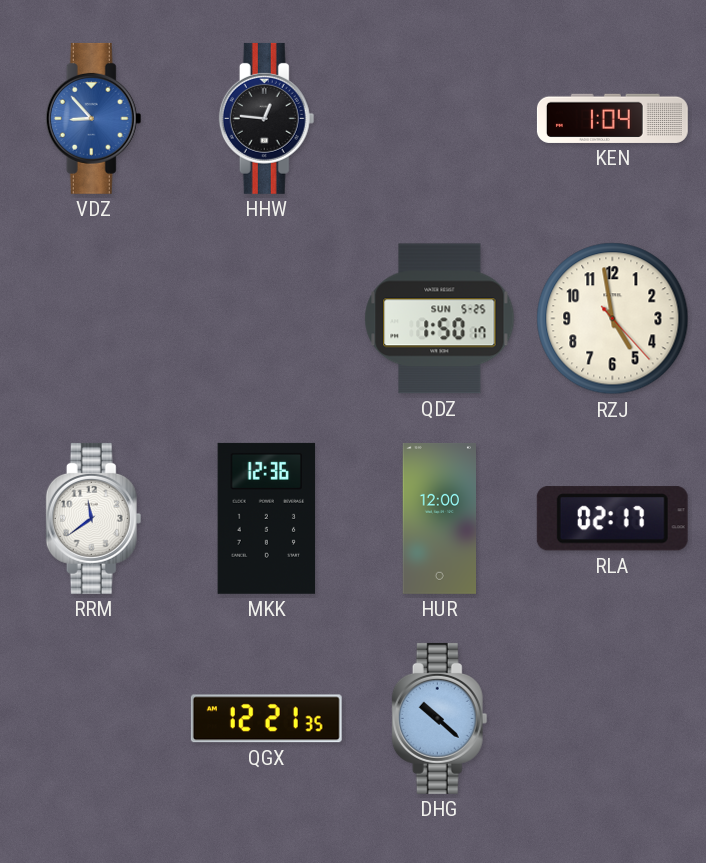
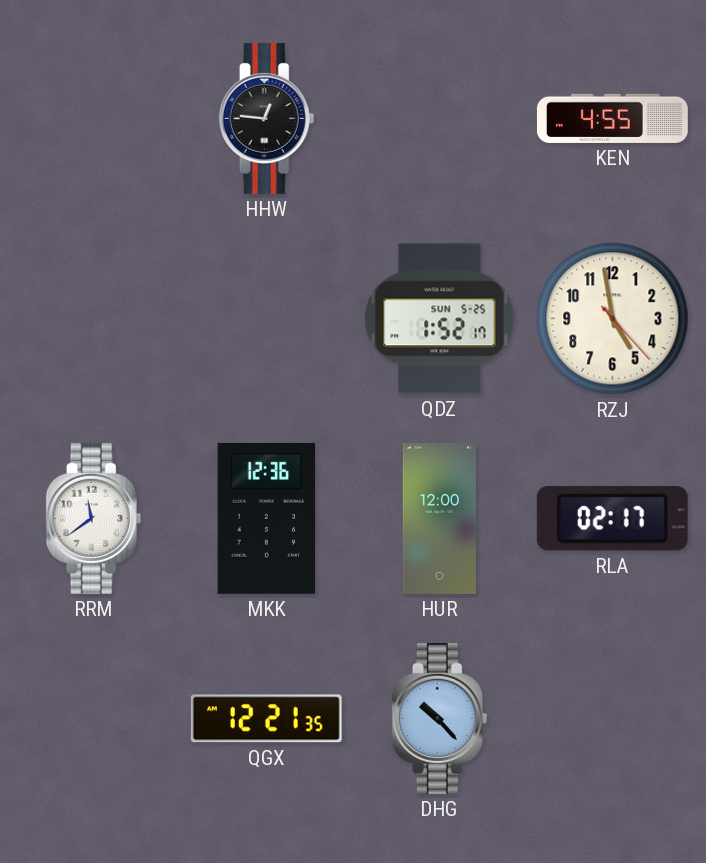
VDZ: 8:53 -> none (94, 118)
KEN: 1:04 -> 4:55 (612, 118)
QDZ: 1:50 -> 1:52 (440, 319)
DHG: 10:22 -> 10:23 (440, 718)
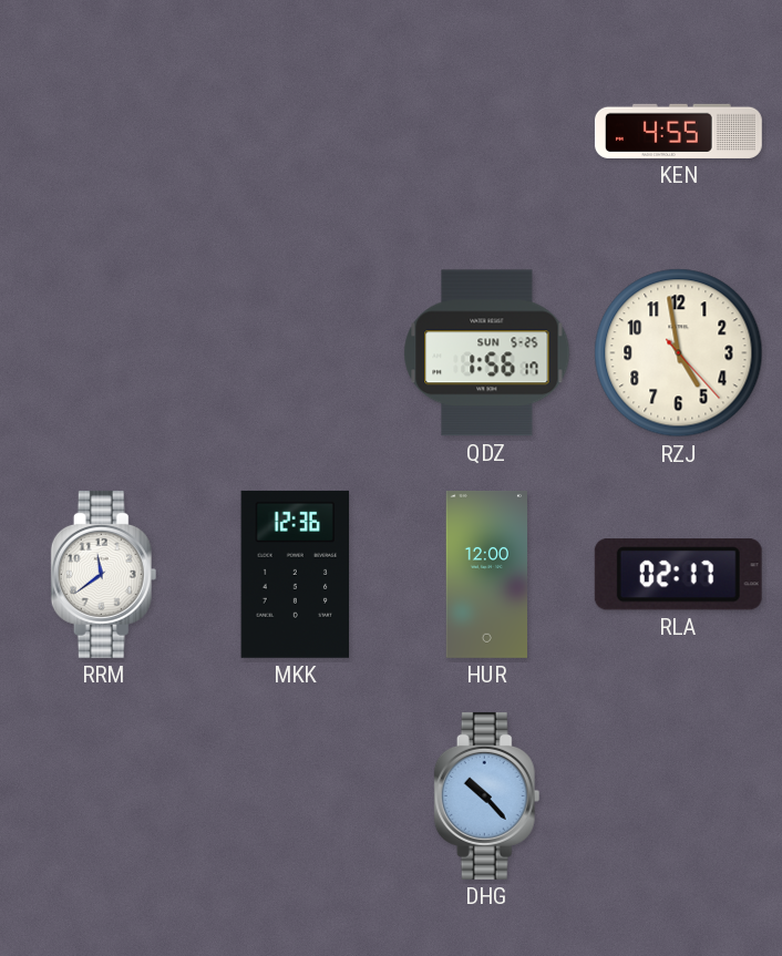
HHW: 12:46 -> none (267, 118)
QDZ: 1:52 -> 1:56 (487, 353)
QGX: 12:21 -> none (266, 719)
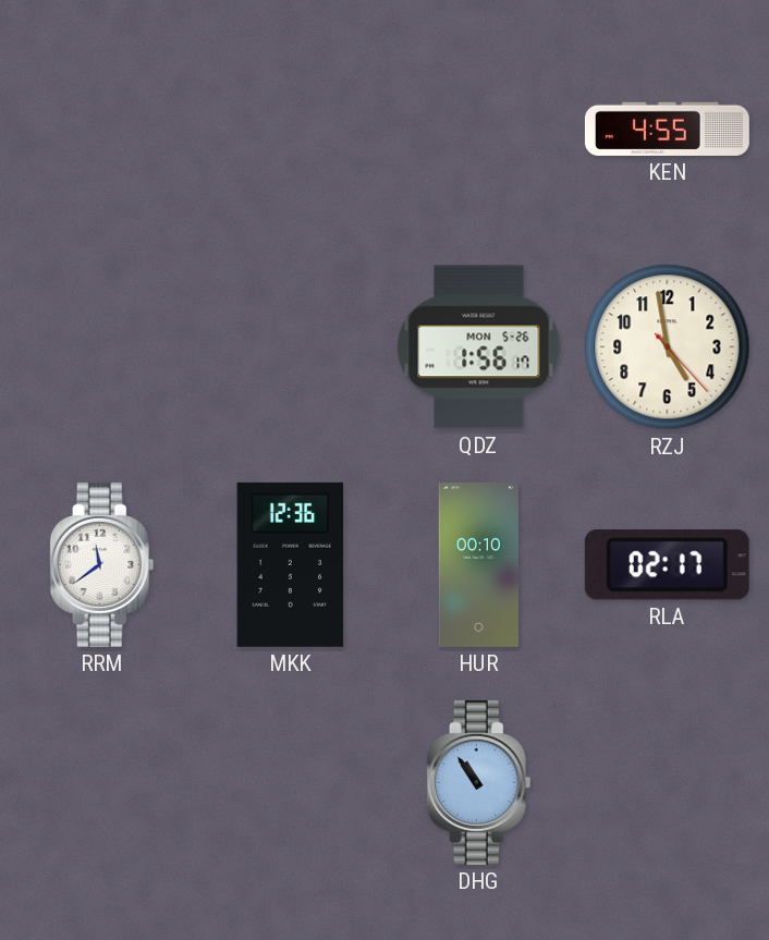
QDZ date: SUN 5-25 -> MON 5-26 (479, 347)
HUR: 12:00 -> 00:10 (478, 564)
DHG: 10:23 -> 10:54 (479, 782)
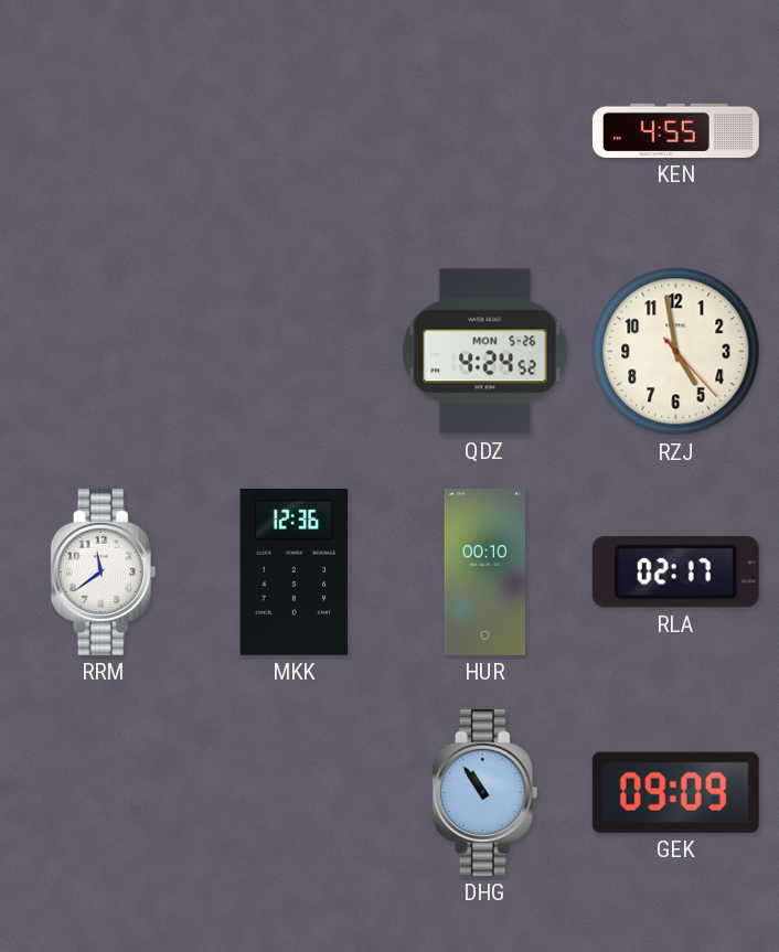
QDZ: 1:56 -> 4:24 (485, 352)
GEK: none -> 09:09 (675, 792)
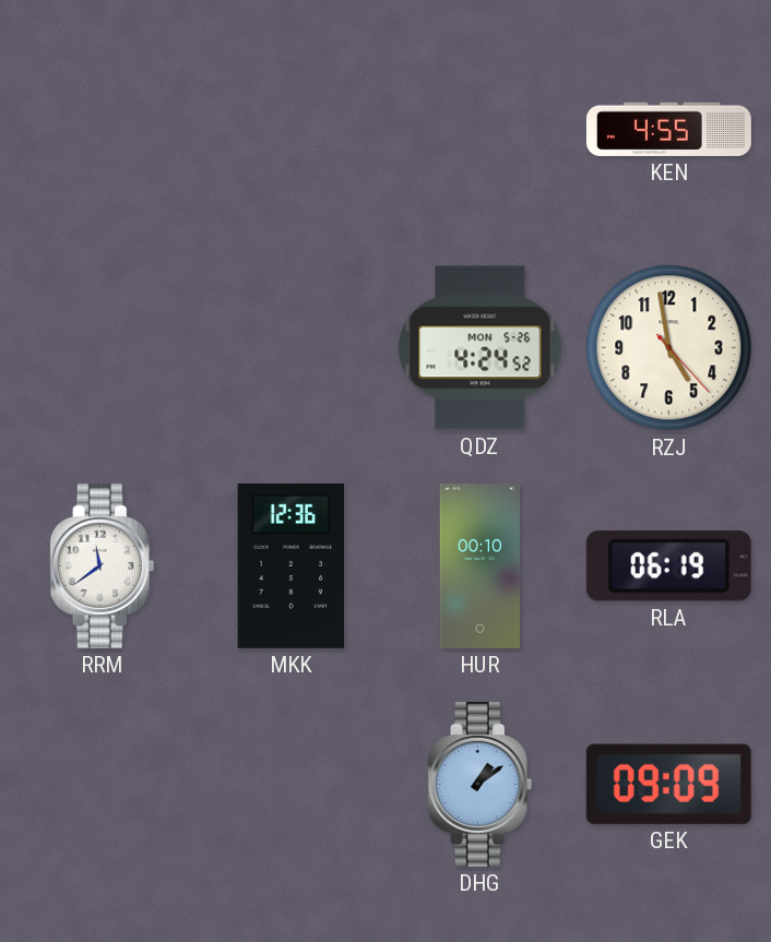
RLA: 02:17 -> 06:19 (668, 567)
DHG: 10:54 -> 1:09 (481, 784)
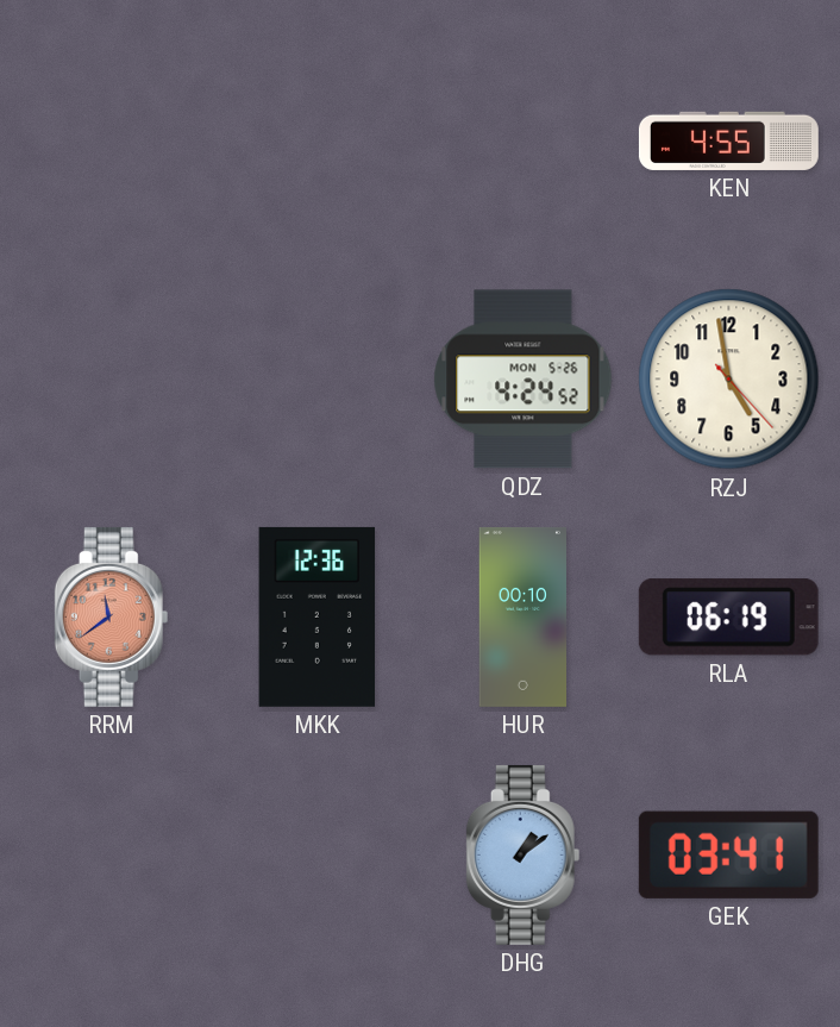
RRM dial: white -> salmon (112, 616)
GEK: 09:09 -> 03:41 (728, 854)
